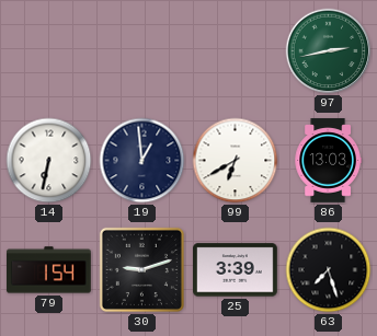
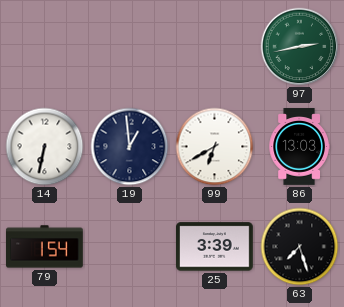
30: 9:12 -> none (141, 269)
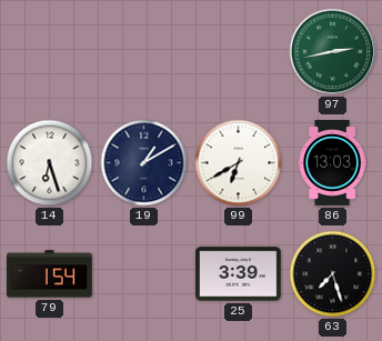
14: 6:32 -> 6:27 (50, 163)
19: 12:59 -> 1:10 (144, 163)
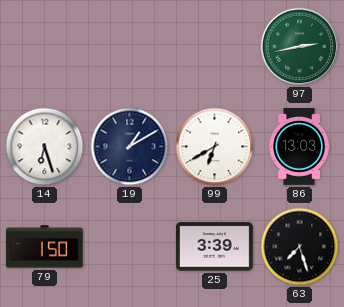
79: 1:54 -> 1:50 (45, 247)
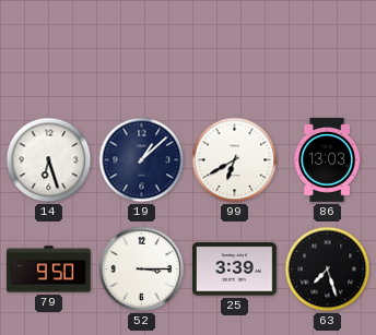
97: 2:43 -> none (300, 47)
19: 1:10 -> 1:08 (142, 160)
79: 1:50 -> 9:50 (49, 270)
52: none -> 3:15 (142, 270)
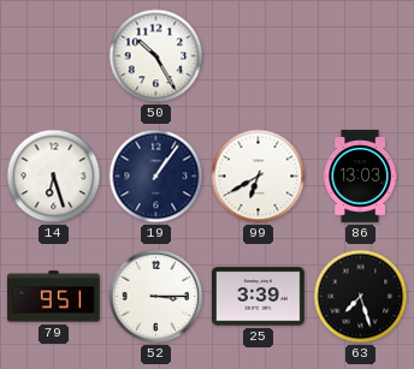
50: none -> 10:25 (156, 56)
19: 1:08 -> 1:06 (156, 177)
79: 9:50 -> 9:51 (54, 297)
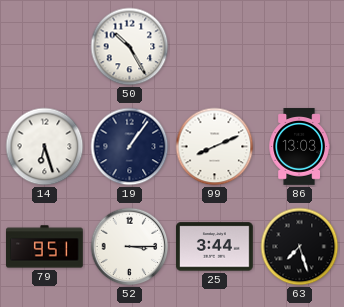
99: 6:40 -> 8:11 (215, 147)
25: 3:39 -> 3:44 (215, 247)
